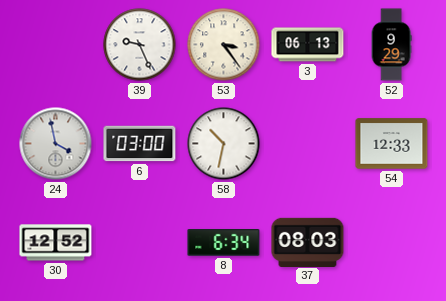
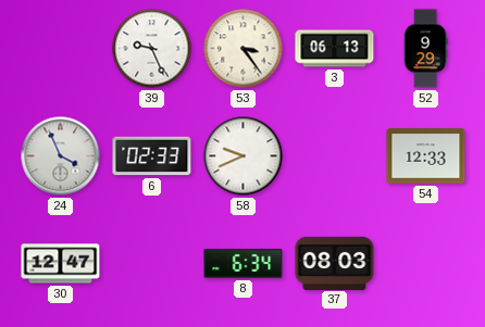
24: 3:58 -> 3:56 (61, 156)
6: 03:00 -> 02:33 (152, 156)
58: 10:32 -> 9:41 (244, 156)
30: 12:52 -> 12:47 (61, 264)
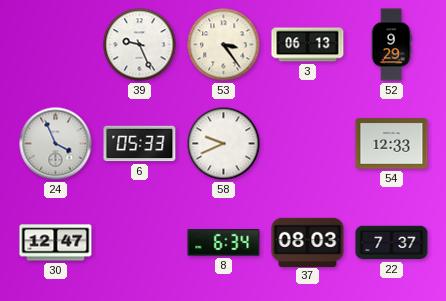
6: 02:33 -> 05:33 (140, 144)
22: none -> 7:37 (392, 243)
